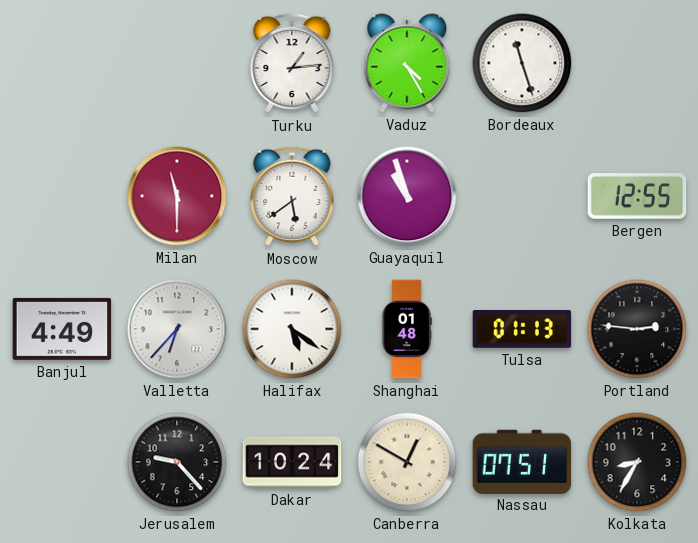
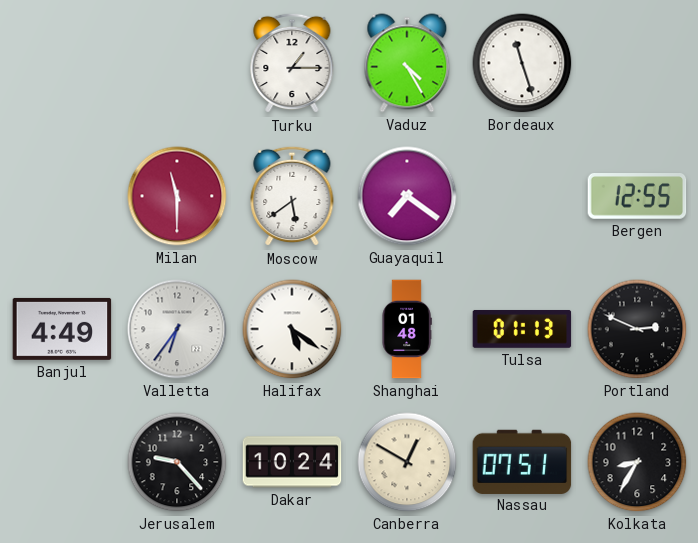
Turku: 1:14 -> 1:15 (292, 63)
Guayaquil: 10:57 -> 7:21 (407, 196)
Valletta: 6:37 -> 6:36 (177, 329)
Portland: 2:46 -> 2:49 (637, 329)
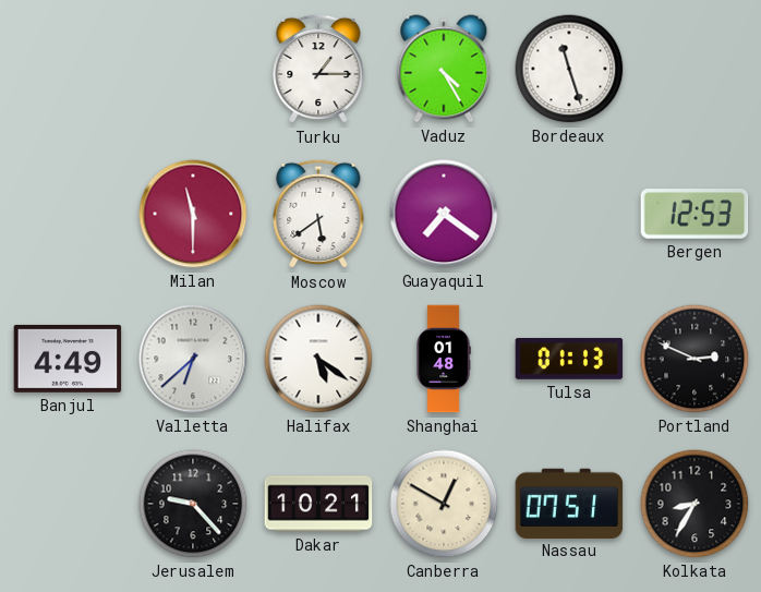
Bergen: 12:55 -> 12:53 (694, 214)
Valletta: 6:36 -> 6:38 (193, 359)
Dakar: 10:24 -> 10:21 (318, 504)
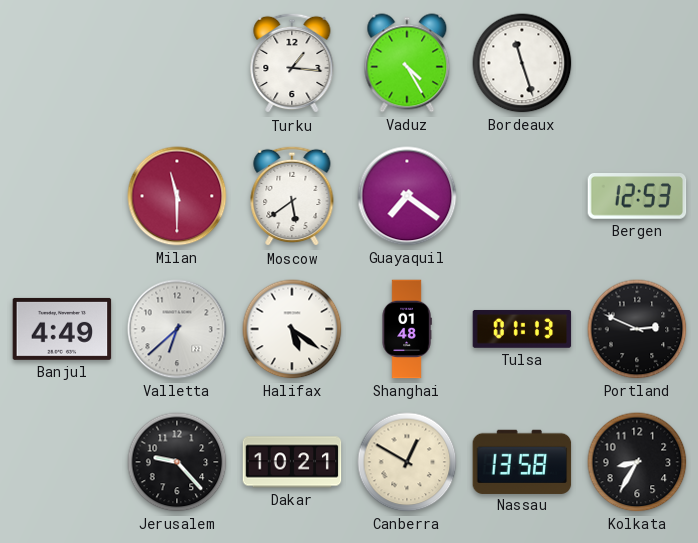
Turku: 1:15 -> 1:16 (292, 63)
Nassau: 07:51 -> 13:58 (522, 461)
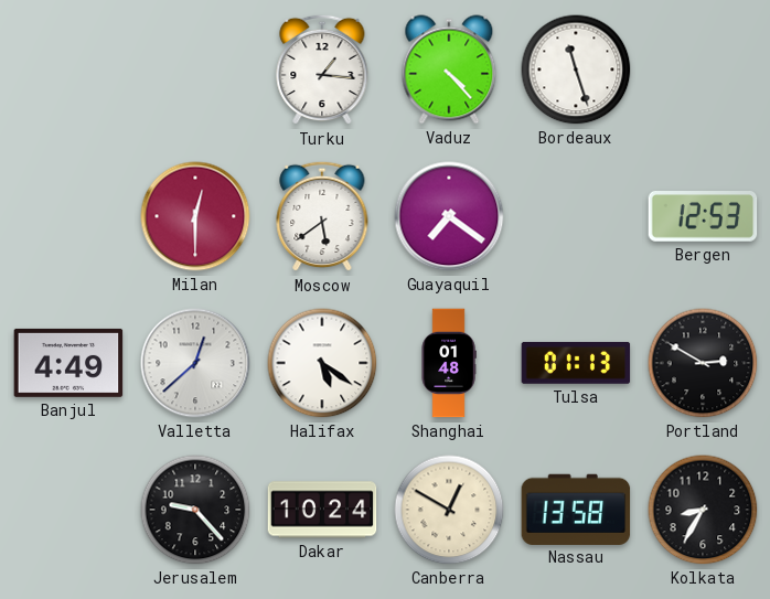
Vaduz: 4:25 -> 4:23 (449, 69)
Milan: 11:30 -> 12:30 (195, 216)
Valletta: 6:38 -> 12:38 (195, 363)
Portland: 2:49 -> 2:50 (703, 363)
Dakar: 10:21 -> 10:24 (322, 510)
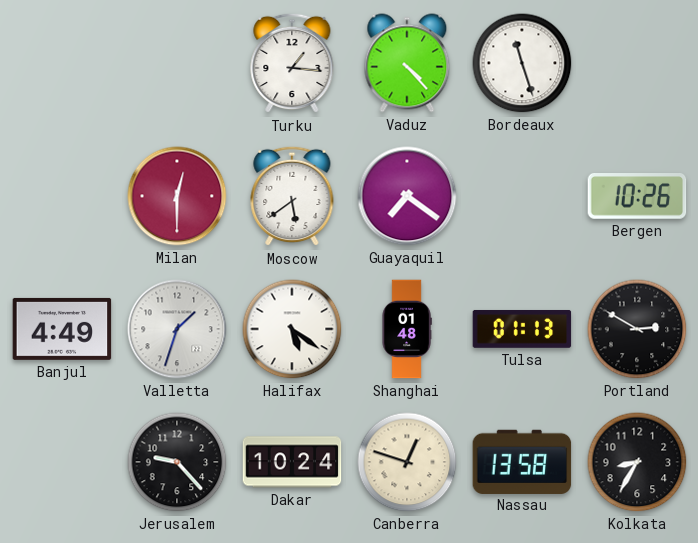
Bergen: 12:53 -> 10:26 (637, 196)
Valletta: 12:38 -> 1:33 (177, 329)
Canberra: 12:50 -> 12:48 (407, 462)
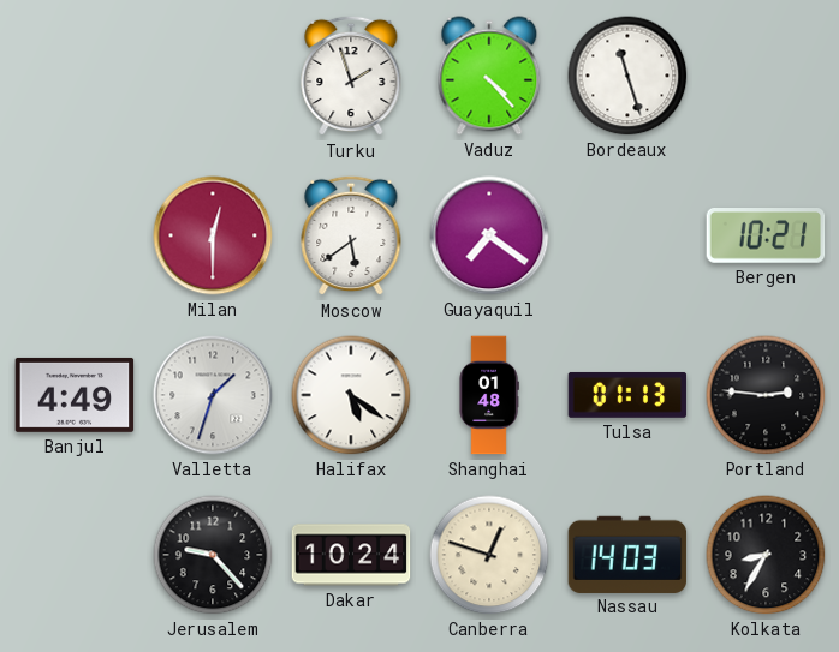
Turku: 1:16 -> 1:57 (351, 76)
Bergen: 10:26 -> 10:21 (766, 235)
Portland: 2:50 -> 2:46 (766, 395)
Nassau: 13:58 -> 14:03 (627, 554)
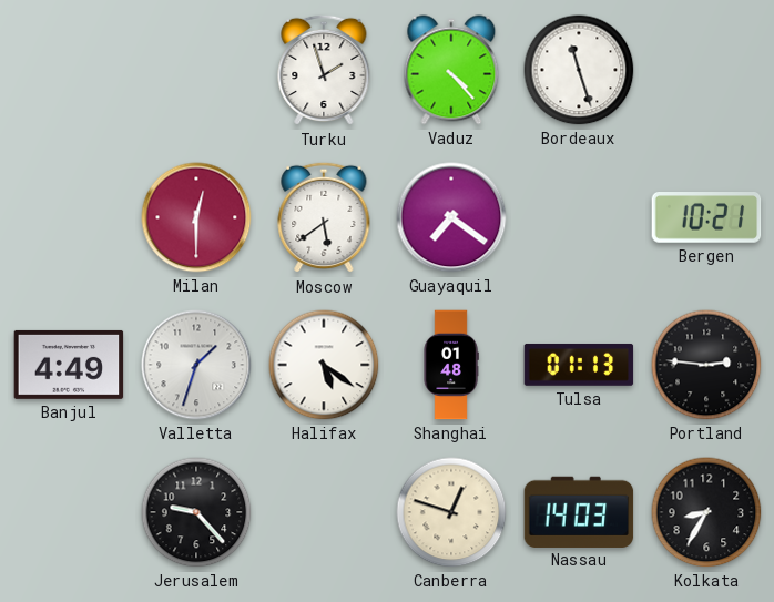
Dakar: 10:24 -> none (351, 555)
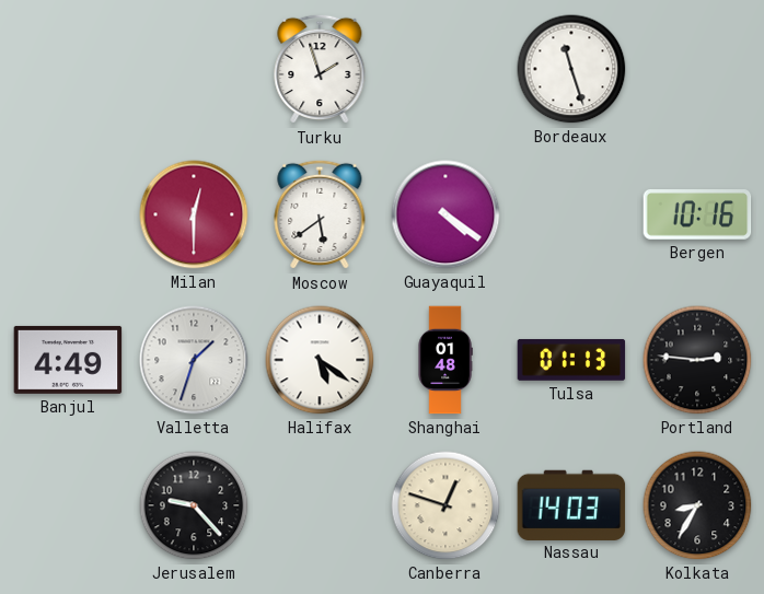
Vaduz: 4:23 -> none (451, 70)
Guayaquil: 7:21 -> 4:21 (445, 214)
Bergen: 10:21 -> 10:16 (697, 214)
